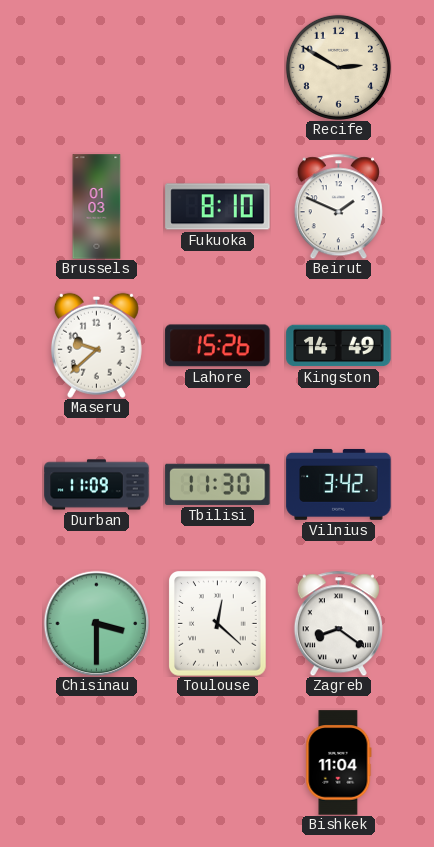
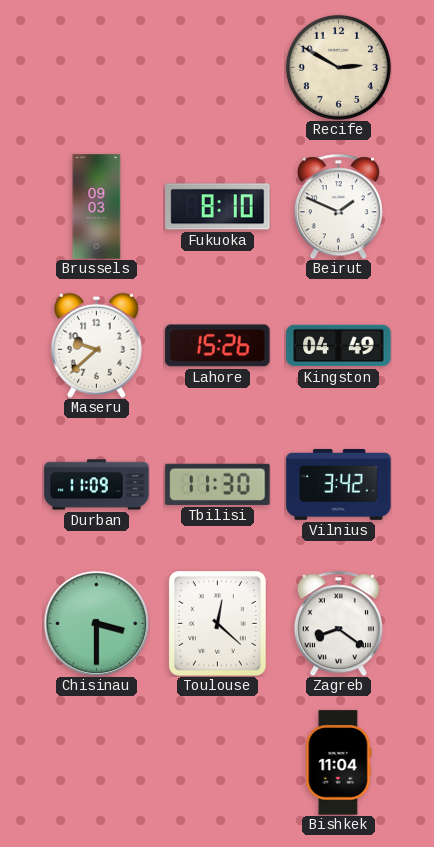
Brussels: 01:03 -> 09:03 (97, 207)
Kingston: 14:49 -> 04:49 (339, 346)
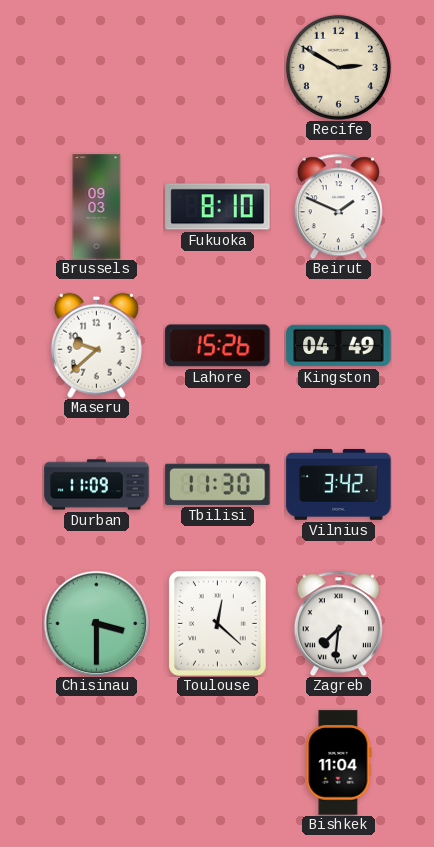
Zagreb: 8:21 -> 7:31 (338, 623)
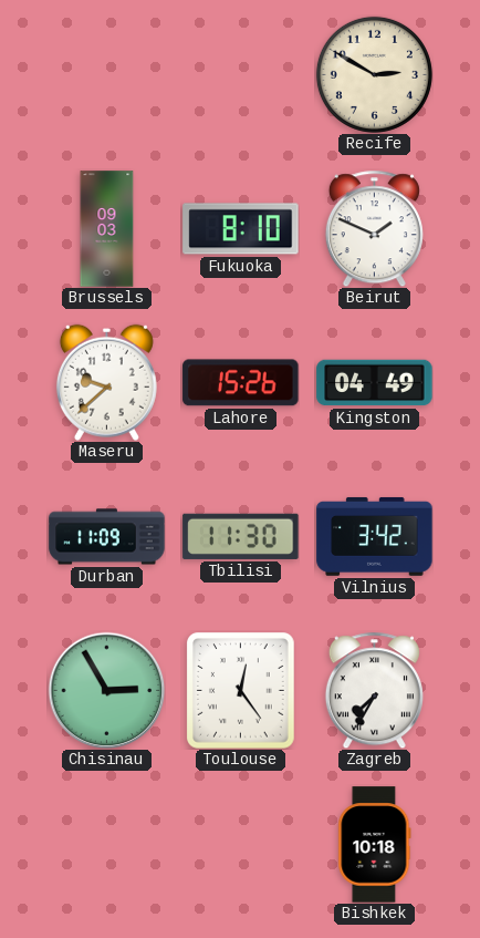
Chisinau: 3:30 -> 2:55 (106, 690)
Toulouse: 12:22 -> 12:24 (241, 691)
Zagreb: 7:31 -> 7:35 (374, 690)
Bishkek: 11:04 -> 10:18 (375, 845)
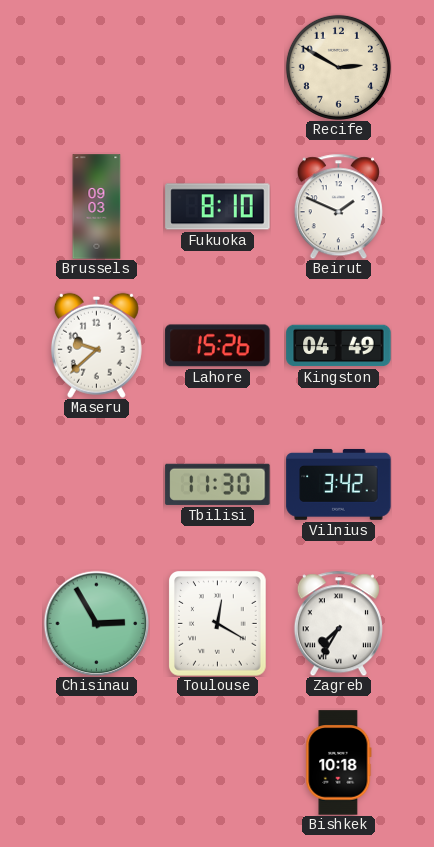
Durban: 11:09 -> none (107, 537)
Toulouse: 12:24 -> 12:20 (218, 624)
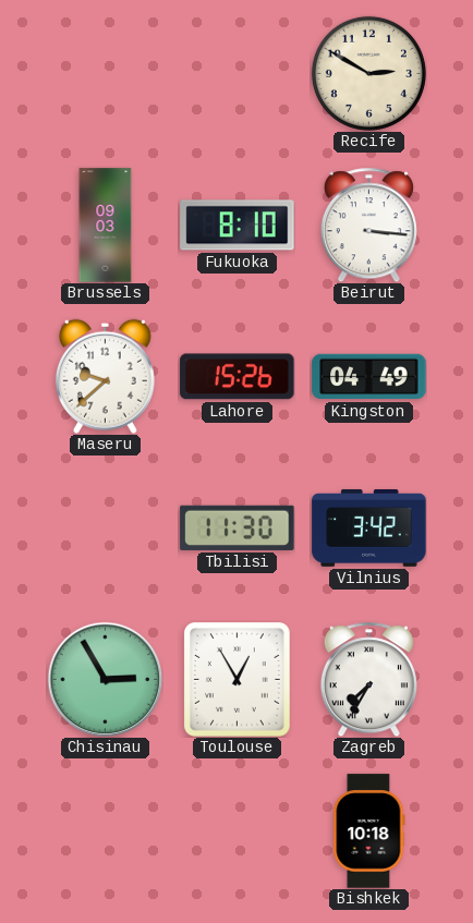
Beirut: 1:49 -> 3:16 (368, 224)
Toulouse: 12:20 -> 12:55 (238, 680)
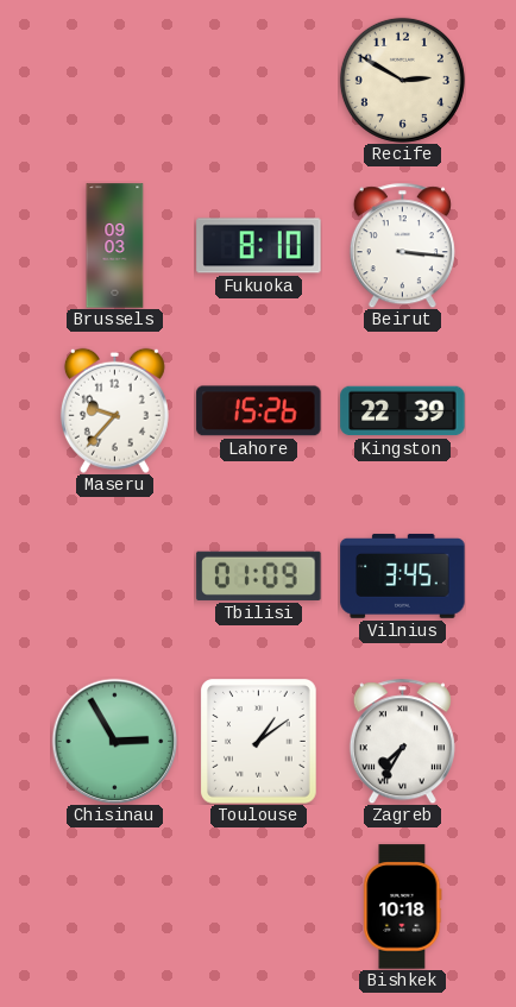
Maseru: 9:38 -> 9:37 (114, 410)
Kingston: 04:49 -> 22:39 (403, 411)
Tbilisi: 11:30 -> 01:09 (259, 575)
Vilnius: 3:42 -> 3:45 (403, 575)
Toulouse: 12:55 -> 1:09 (259, 742)
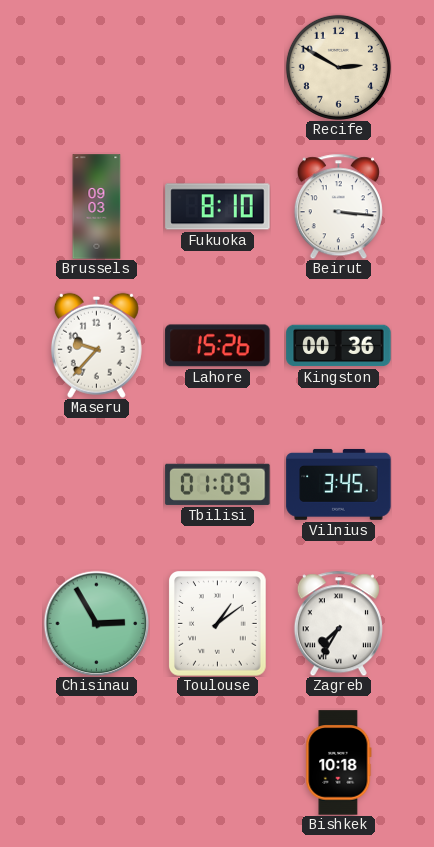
Kingston: 22:39 -> 00:36 (339, 346)
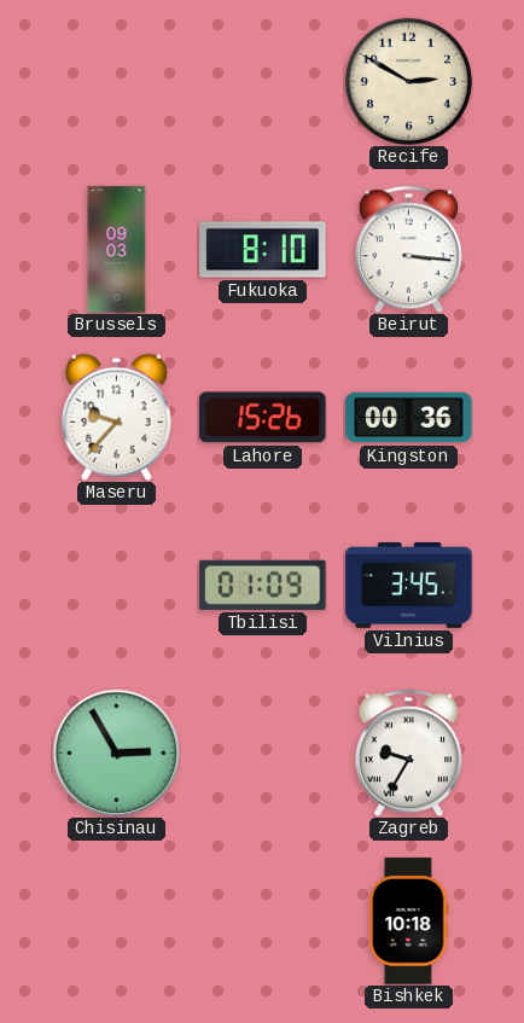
Toulouse: 1:09 -> none (218, 624)
Zagreb: 7:35 -> 9:35 (408, 752)
